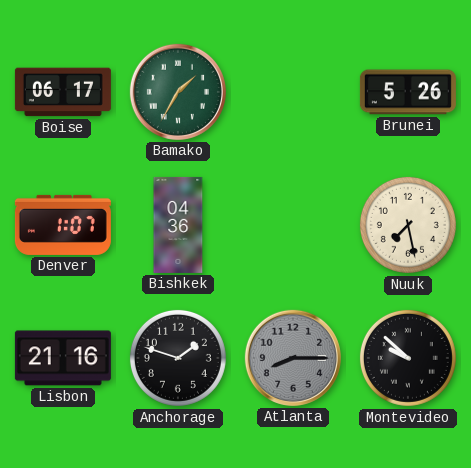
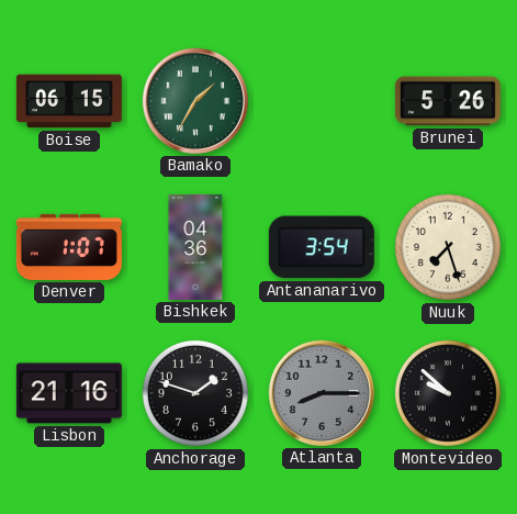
Boise: 06:17 -> 06:15 (69, 101)
Antananarivo: none -> 3:54 (322, 247)
Nuuk: 7:28 -> 7:27 (448, 247)
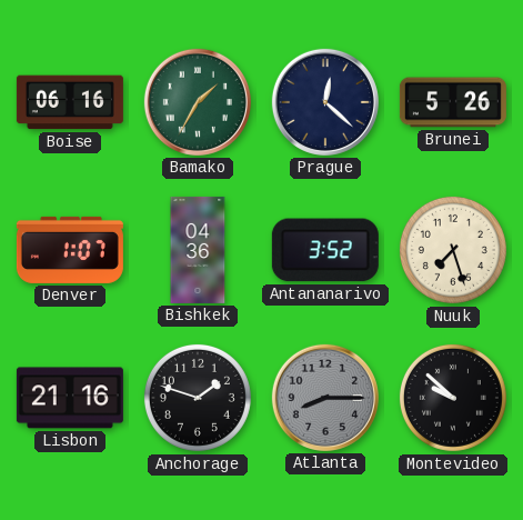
Boise: 06:15 -> 06:16 (70, 102)
Prague: none -> 12:22 (325, 102)
Antananarivo: 3:54 -> 3:52 (325, 250)
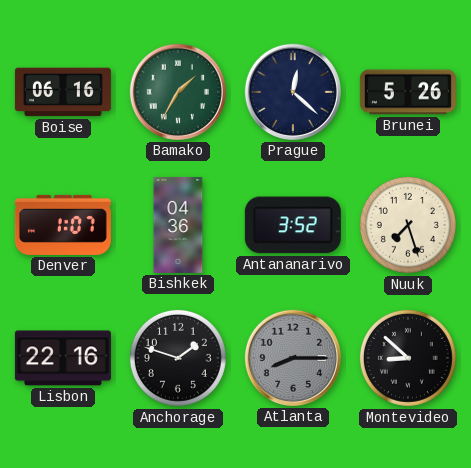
Lisbon: 21:16 -> 22:16 (63, 358)
Montevideo: 9:52 -> 8:52 (408, 358)
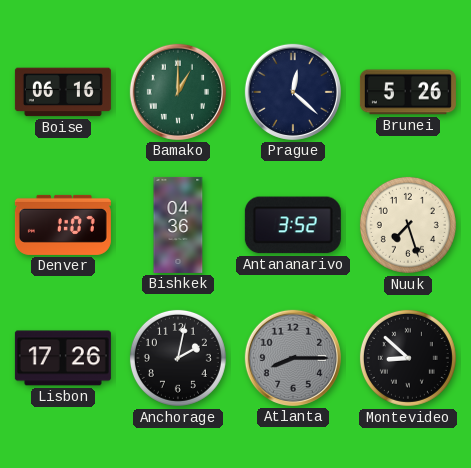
Bamako: 1:35 -> 1:00 (178, 92)
Lisbon: 22:16 -> 17:26 (63, 358)
Anchorage: 1:48 -> 2:02 (178, 358)
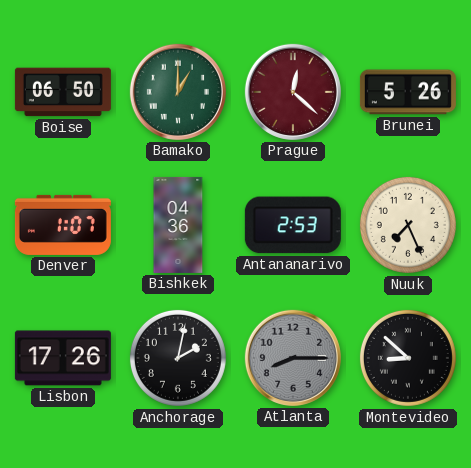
Boise: 06:16 -> 06:50 (63, 92)
Prague dial: navy -> burgundy (293, 92)
Antananarivo: 3:52 -> 2:53 (293, 225)
Nuuk: 7:27 -> 7:26 (408, 225)
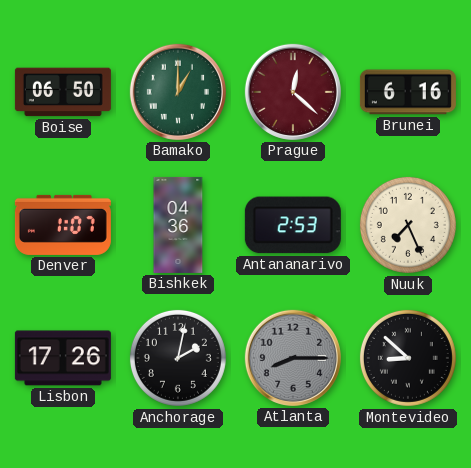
Brunei: 5:26 -> 6:16 (408, 92)
